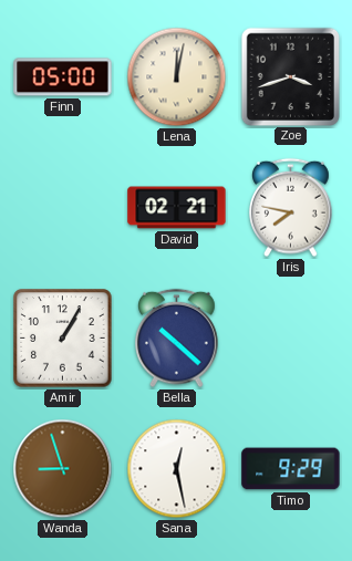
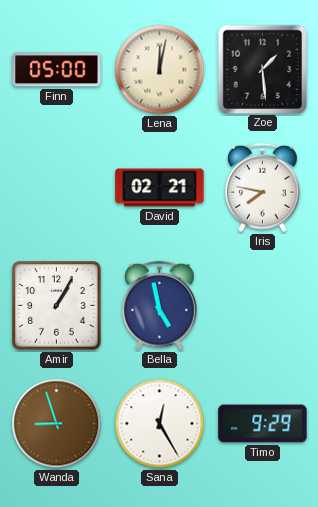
Zoe: 3:42 -> 1:29 (262, 69)
Bella: 10:22 -> 4:58 (160, 306)
Sana: 12:28 -> 12:25 (160, 424)
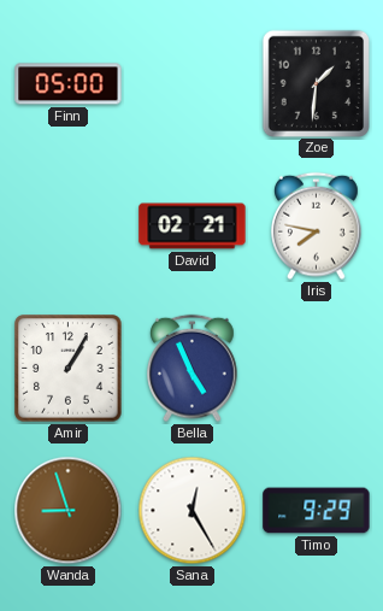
Lena: 12:02 -> none (160, 70)
Zoe: 1:29 -> 1:31 (316, 83)
Bella: 4:58 -> 4:56 (193, 369)
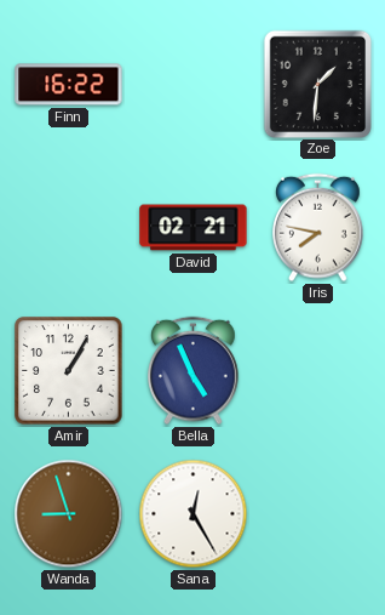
Finn: 05:00 -> 16:22 (69, 85)
Timo: 9:29 -> none (317, 511)
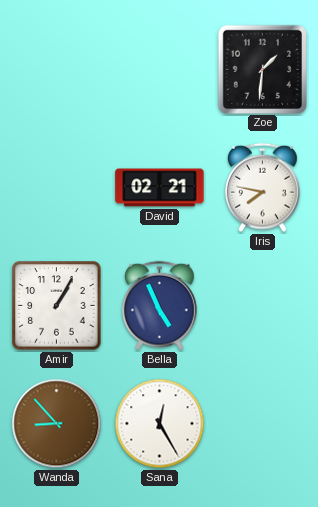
Finn: 16:22 -> none (69, 85)
Wanda: 8:57 -> 8:53 (57, 424)
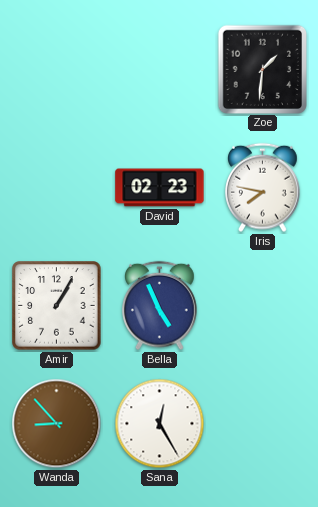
David: 02:21 -> 02:23 (160, 188)
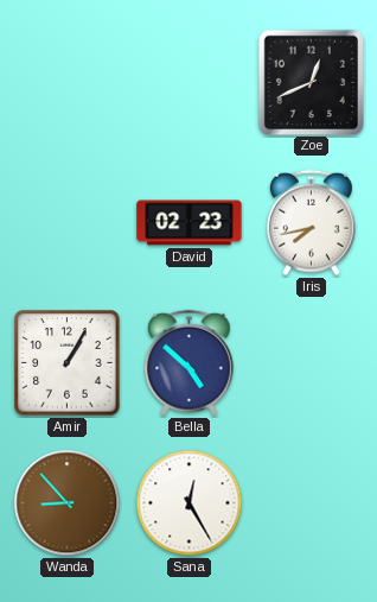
Zoe: 1:31 -> 12:41 (311, 82)
Iris: 7:47 -> 7:43 (312, 223)
Bella: 4:56 -> 4:52 (190, 363)
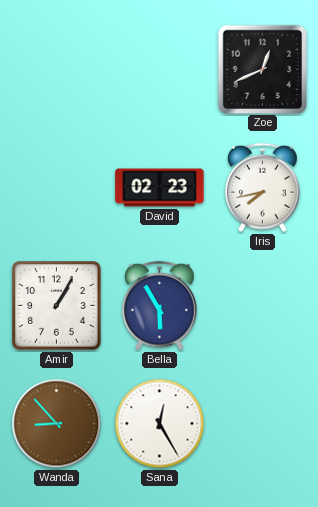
Bella: 4:52 -> 5:55 (160, 306)
